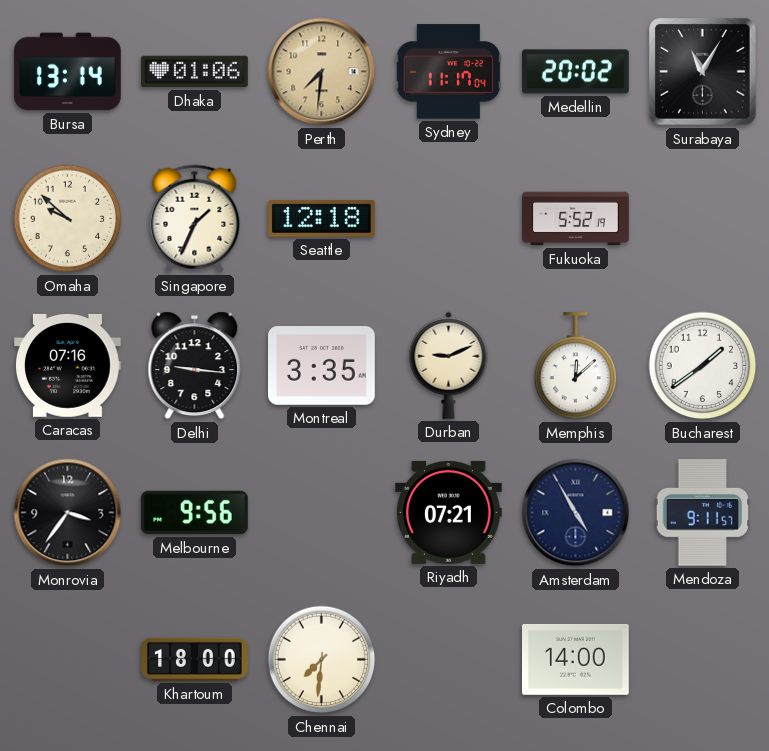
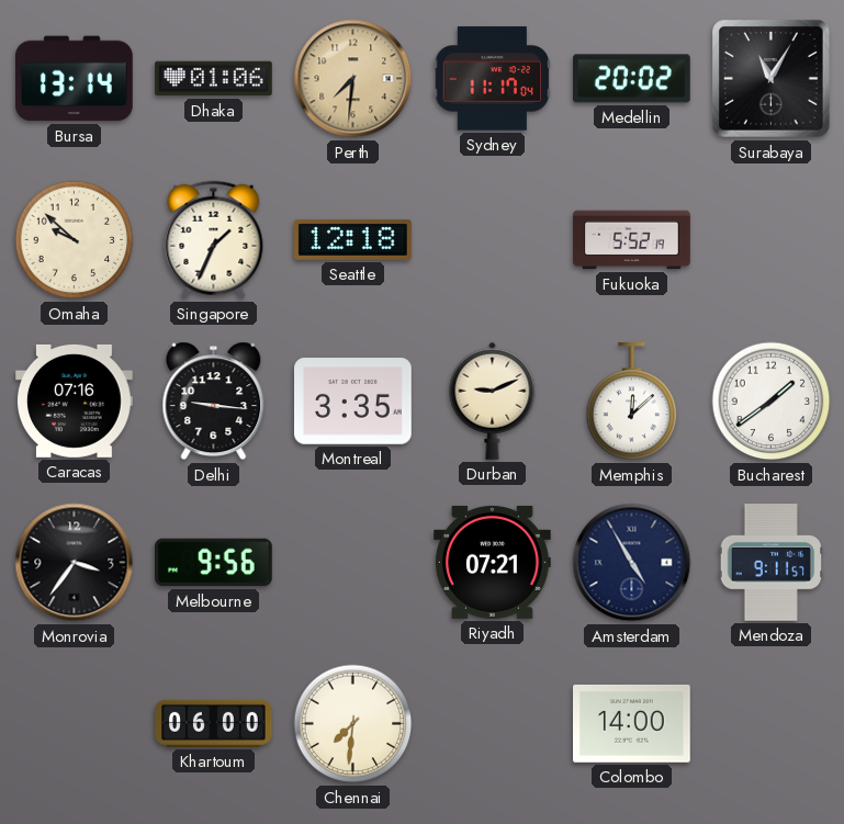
Khartoum: 18:00 -> 06:00 (214, 723)
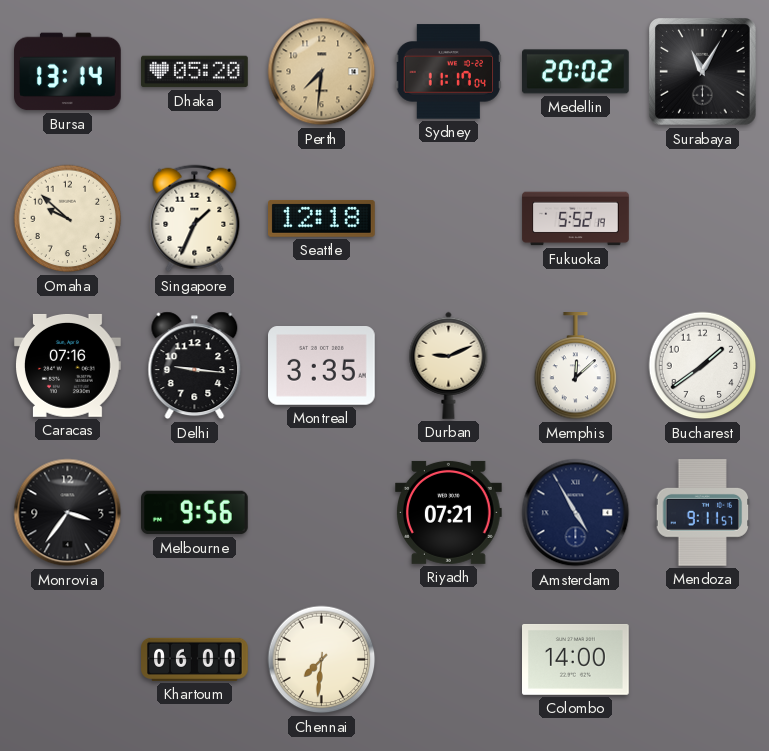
Dhaka: 01:06 -> 05:20 (195, 72)
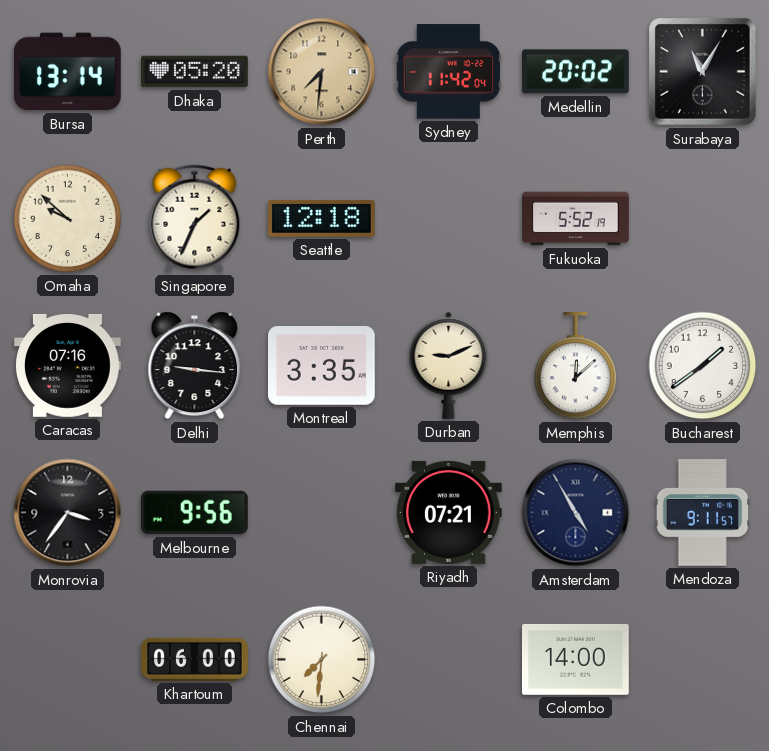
Sydney: 11:17 -> 11:42 (448, 72)
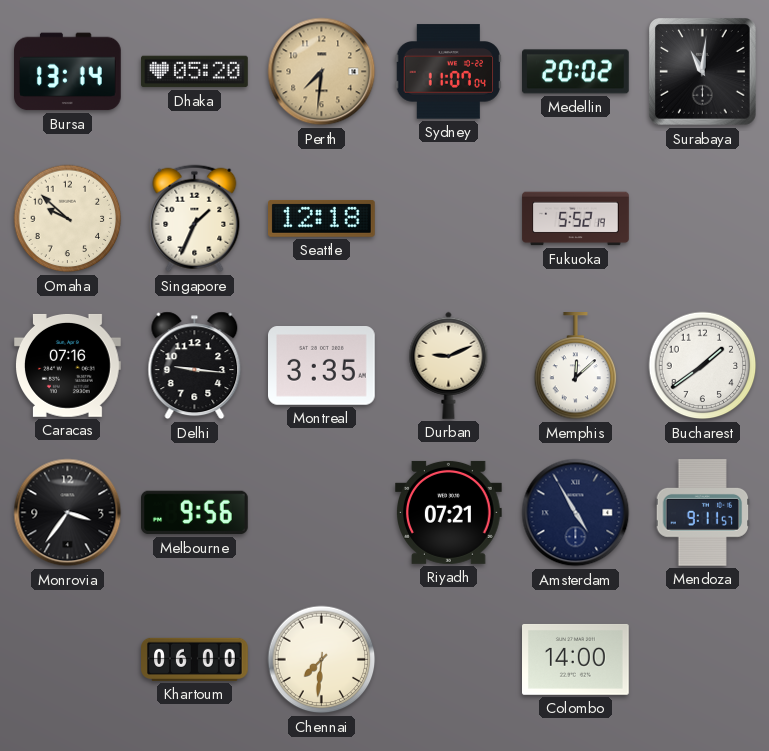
Sydney: 11:42 -> 11:07 (448, 72)
Surabaya: 11:05 -> 11:01 (703, 72)
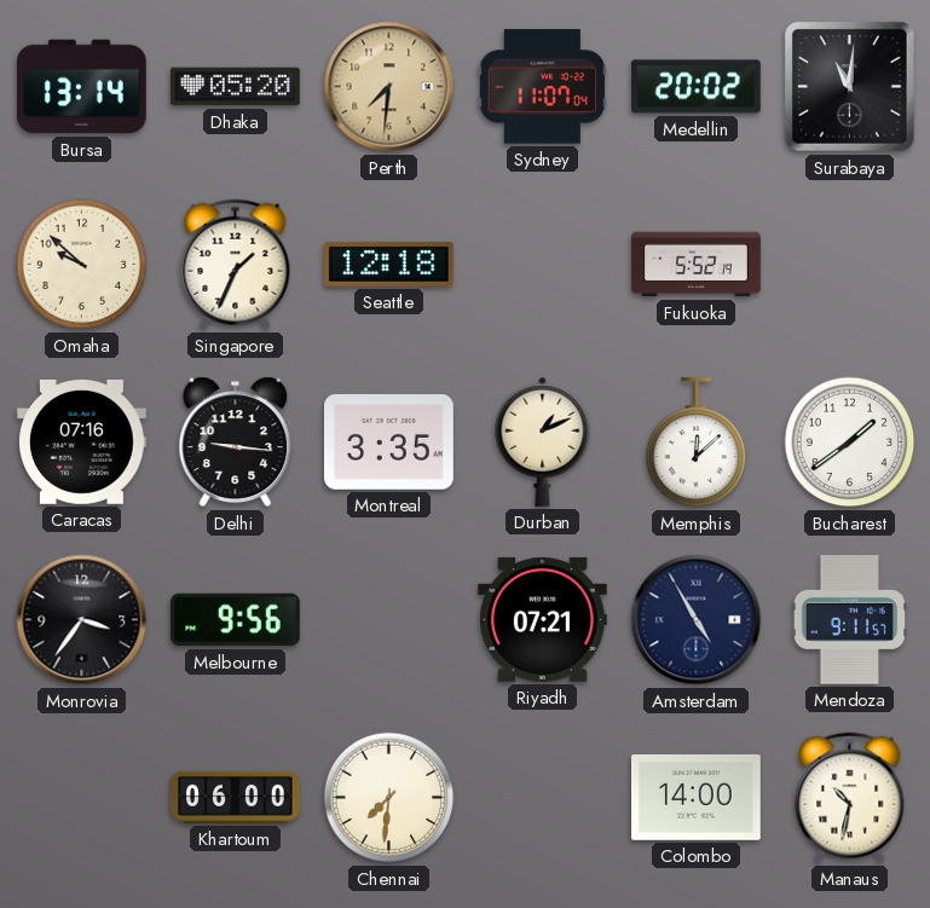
Durban: 9:11 -> 1:11 (543, 441)
Manaus: none -> 10:32 (850, 798)
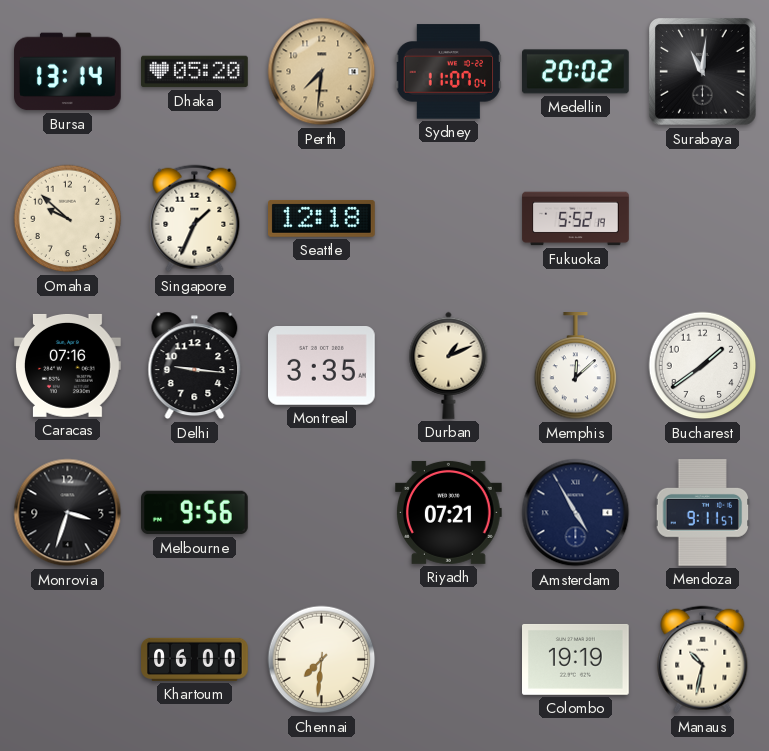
Monrovia: 3:36 -> 3:33 (68, 513)
Colombo: 14:00 -> 19:19 (576, 659)
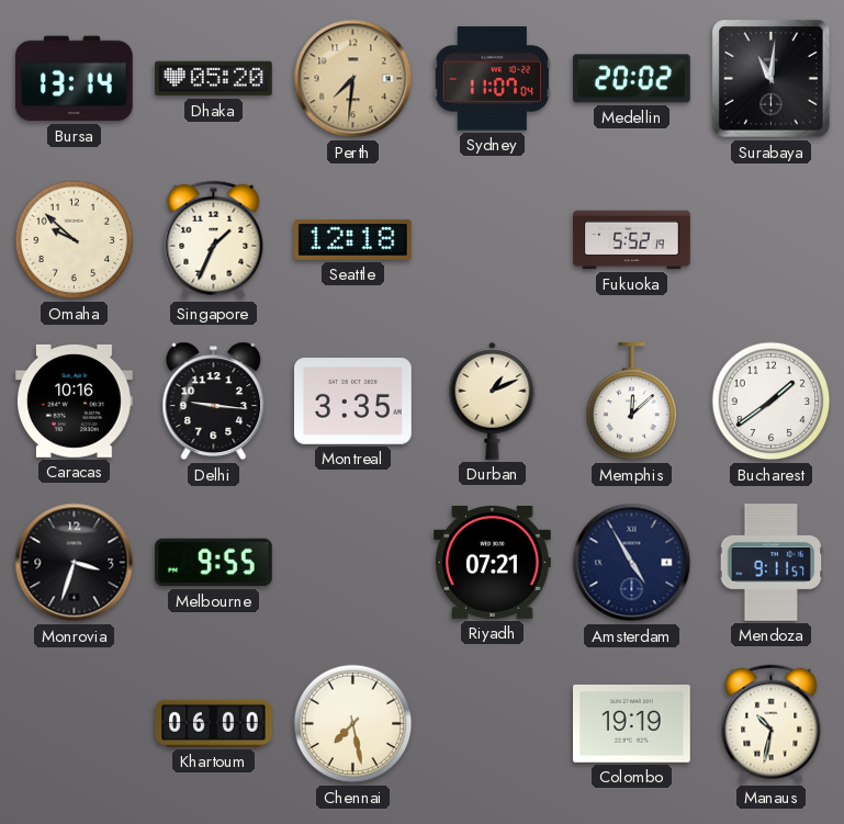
Caracas: 07:16 -> 10:16 (75, 400)
Melbourne: 9:56 -> 9:55 (214, 563)
Chennai: 7:31 -> 7:28 (353, 724)
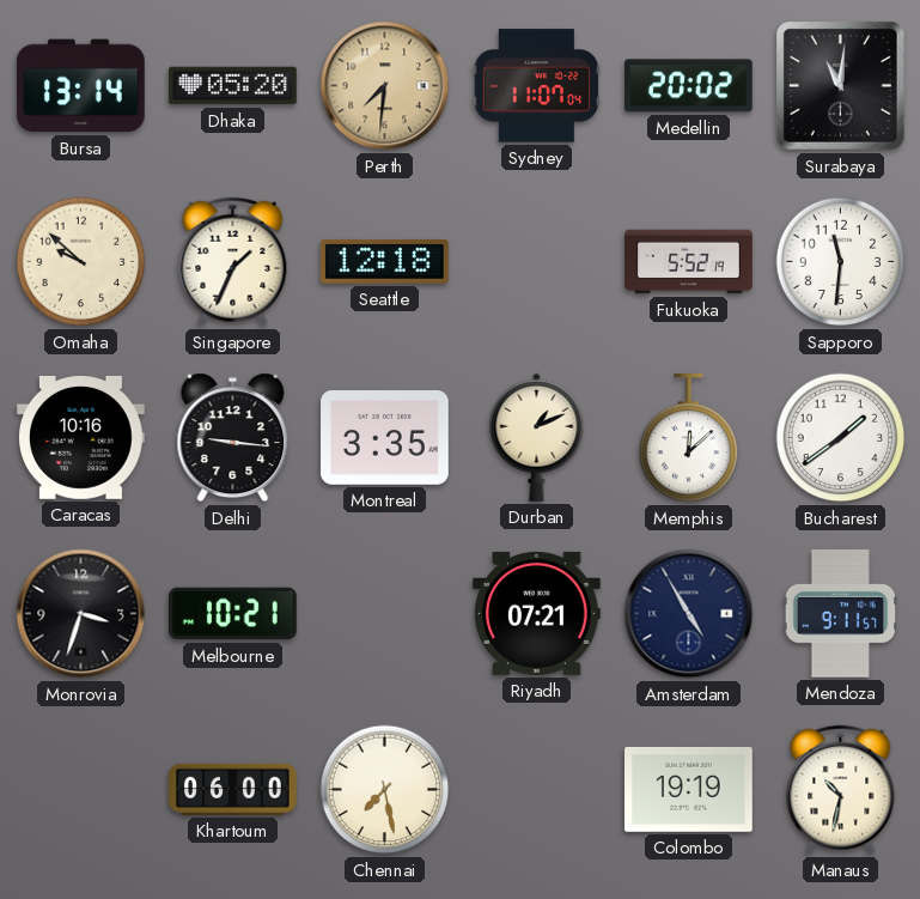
Sapporo: none -> 11:31 (841, 262)
Melbourne: 9:55 -> 10:21 (233, 614)
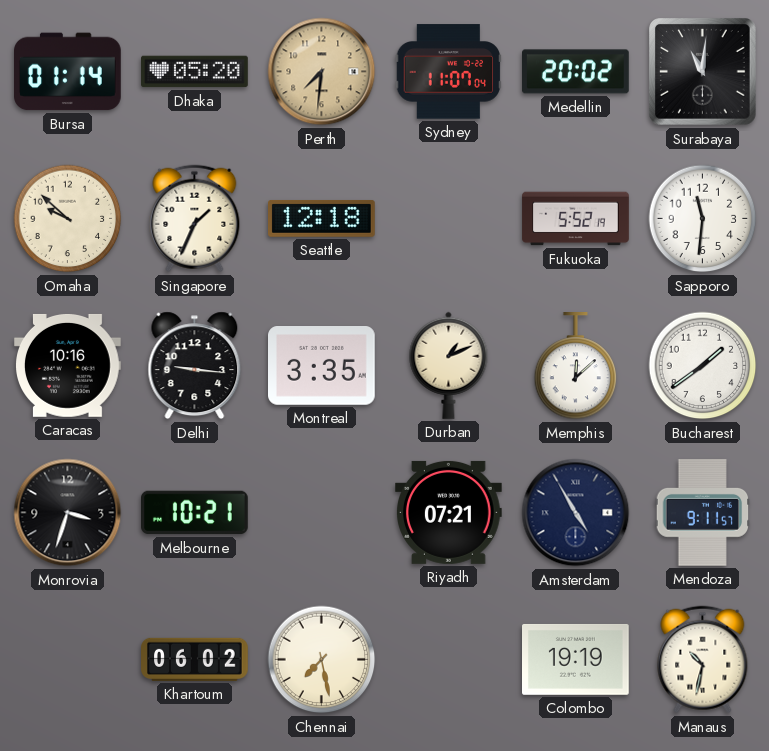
Bursa: 13:14 -> 01:14 (68, 72)
Khartoum: 06:00 -> 06:02 (195, 659)
